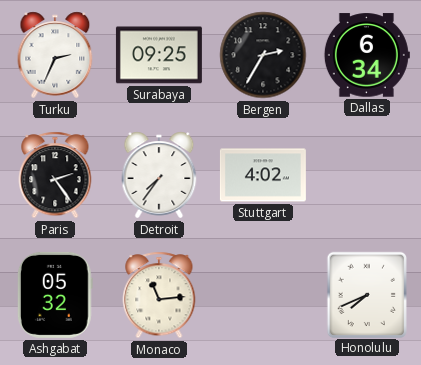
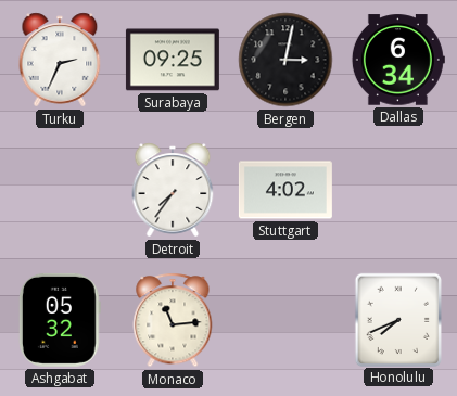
Bergen: 2:35 -> 3:02 (285, 60)
Paris: 2:24 -> none (55, 175)
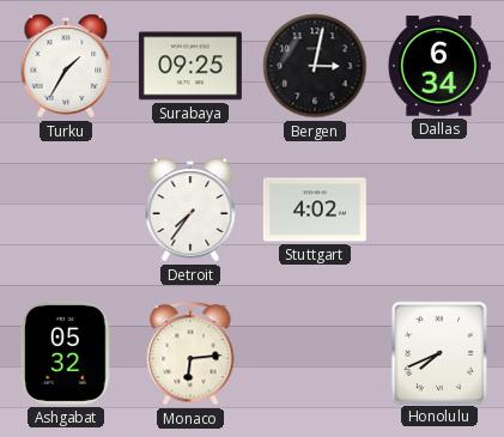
Turku: 2:34 -> 1:35 (66, 66)
Monaco: 11:14 -> 6:14 (190, 353)
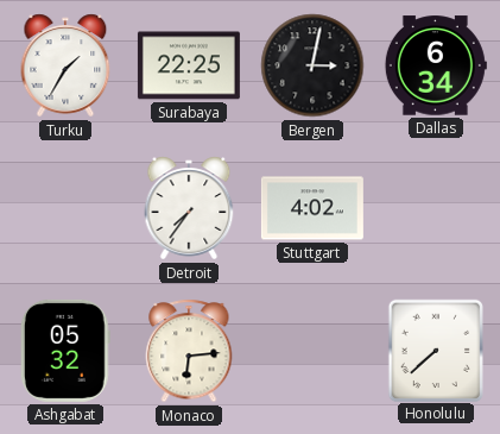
Surabaya: 09:25 -> 22:25 (189, 65)
Honolulu: 7:41 -> 7:38 (435, 350)
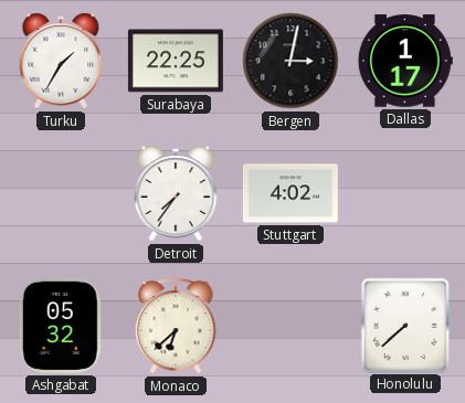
Dallas: 6:34 -> 1:17 (405, 61)
Monaco: 6:14 -> 6:38 (176, 326)
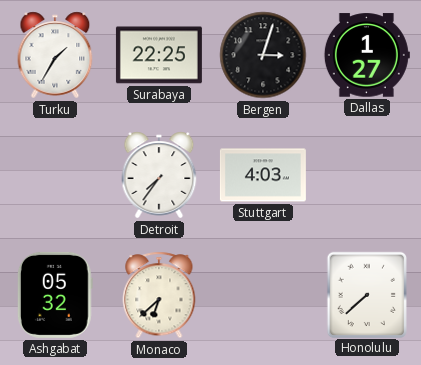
Bergen: 3:02 -> 3:03 (263, 55)
Dallas: 1:17 -> 1:27 (367, 55)
Stuttgart: 4:02 -> 4:03 (263, 175)
